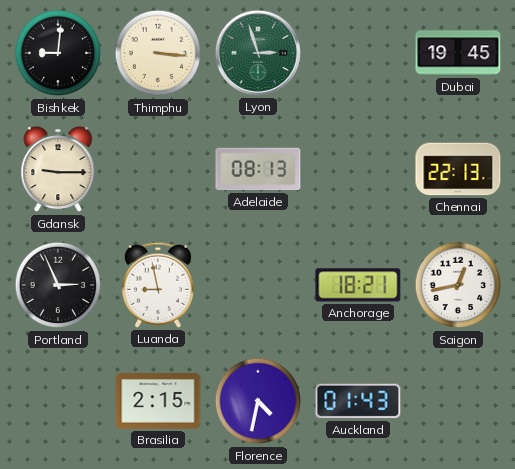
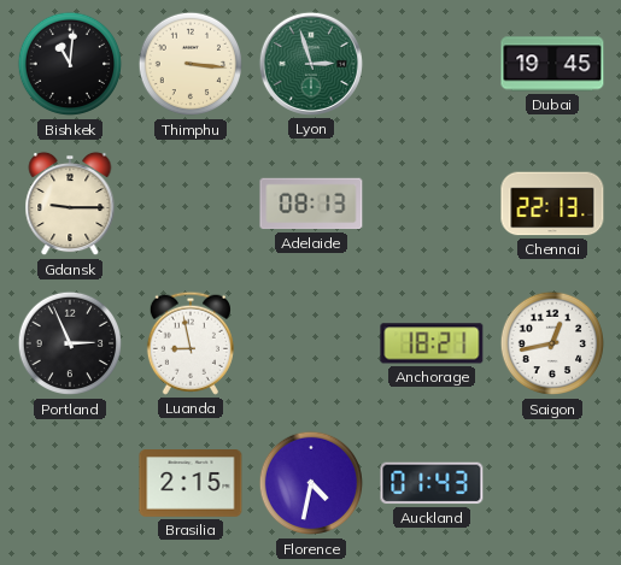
Bishkek: 9:01 -> 11:01 (70, 64)
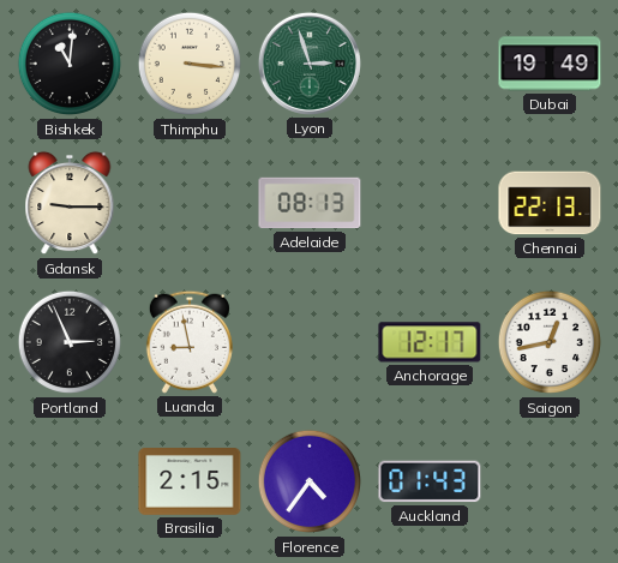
Dubai: 19:45 -> 19:49 (550, 64)
Anchorage: 18:21 -> 12:17 (430, 342)
Florence: 4:32 -> 4:36 (310, 481)
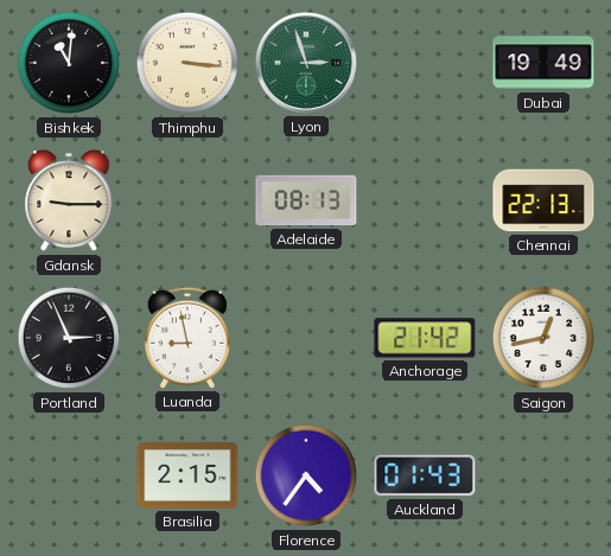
Anchorage: 12:17 -> 21:42 (425, 338)
